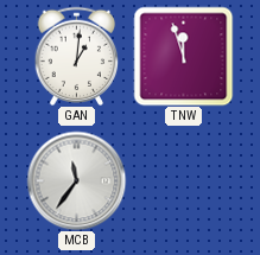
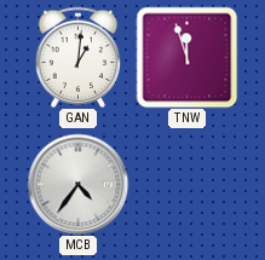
MCB: 11:36 -> 4:36 (77, 184)
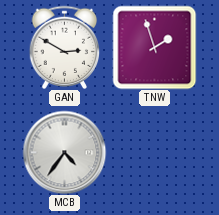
GAN: 1:01 -> 2:50 (65, 47)
TNW: 11:57 -> 1:57 (154, 47)
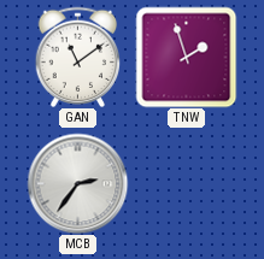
GAN: 2:50 -> 11:09 (78, 57)
MCB: 4:36 -> 2:36 (77, 183)
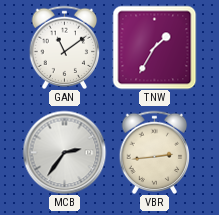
TNW: 1:57 -> 1:35 (154, 47)
VBR: none -> 2:44 (155, 152)
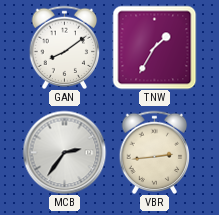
GAN: 11:09 -> 8:09 (65, 47)
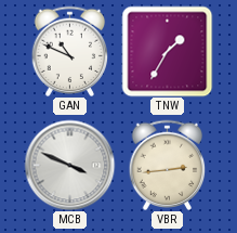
GAN: 8:09 -> 10:49 (70, 51)
MCB: 2:36 -> 3:49 (69, 165)
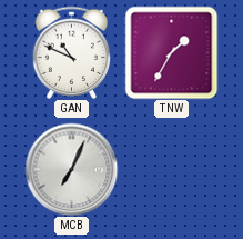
MCB: 3:49 -> 7:04 (71, 169)
VBR: 2:44 -> none (168, 165)
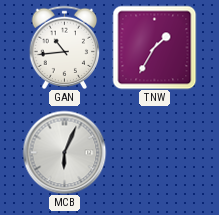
GAN: 10:49 -> 10:44 (65, 47)
MCB: 7:04 -> 6:04 (64, 152)
